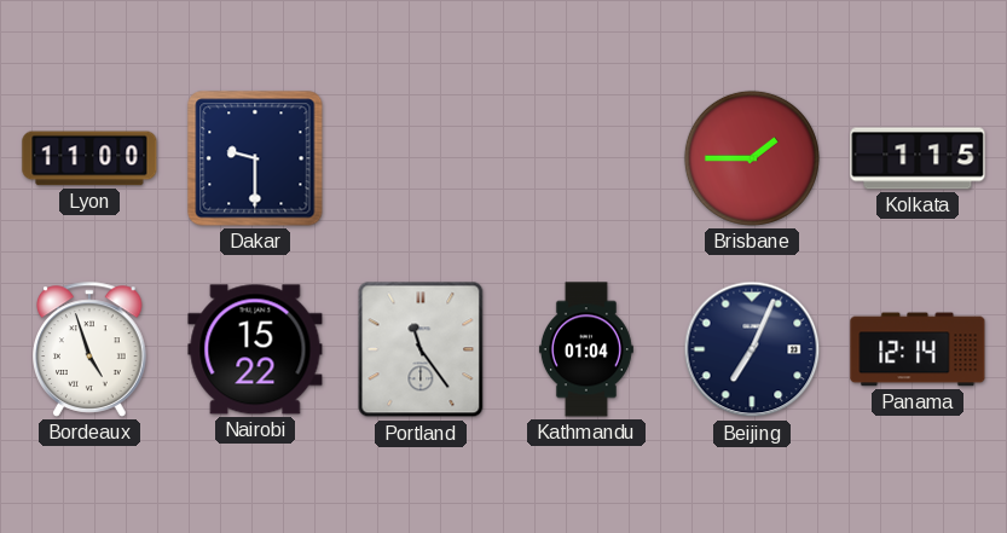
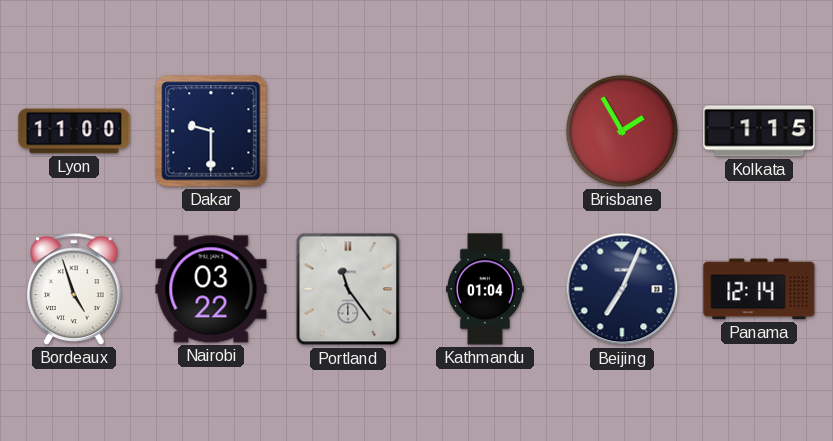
Brisbane: 1:45 -> 1:55 (622, 131)
Nairobi: 15:22 -> 03:22 (211, 289)
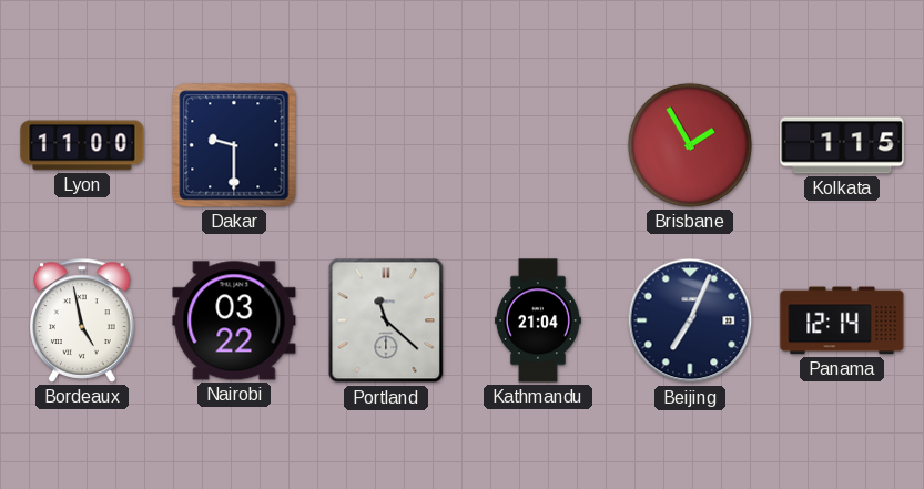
Bordeaux: 4:57 -> 4:58 (82, 320)
Portland: 11:24 -> 11:22 (386, 320)
Kathmandu: 01:04 -> 21:04 (538, 320)
